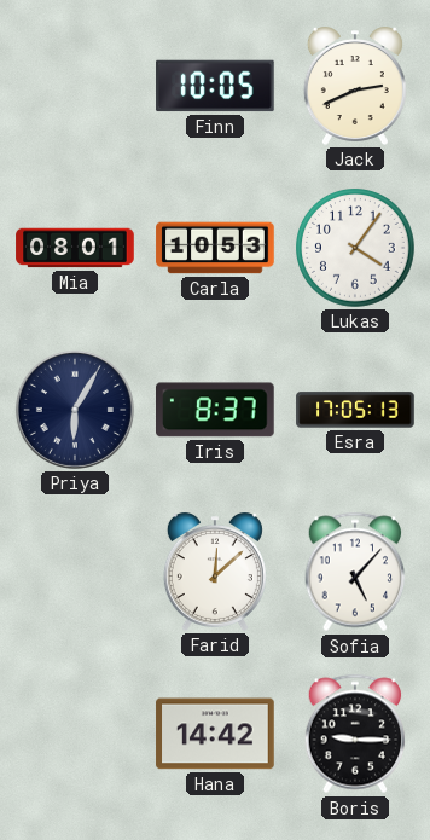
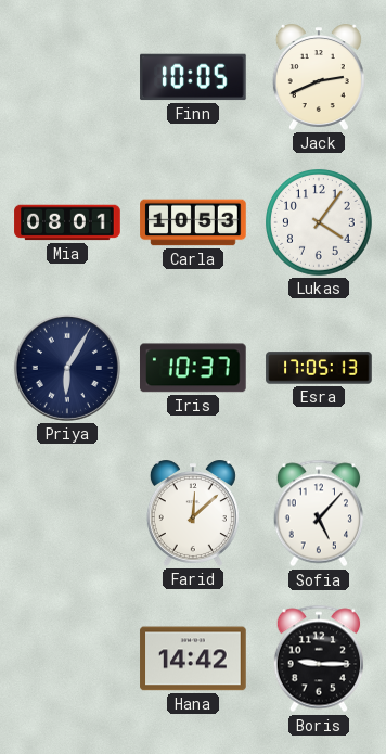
Iris: 8:37 -> 10:37 (194, 368)
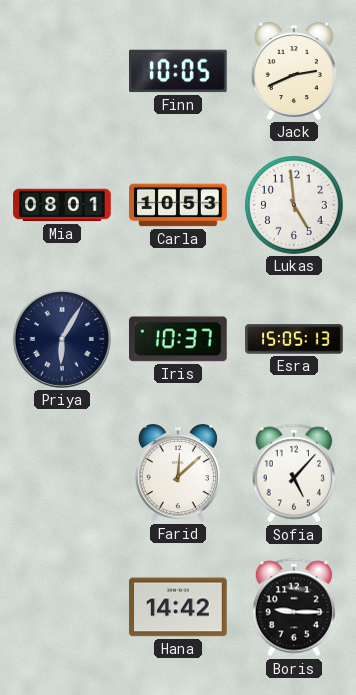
Lukas: 4:06 -> 4:59 (295, 206)
Esra: 17:05 -> 15:05 (294, 339)
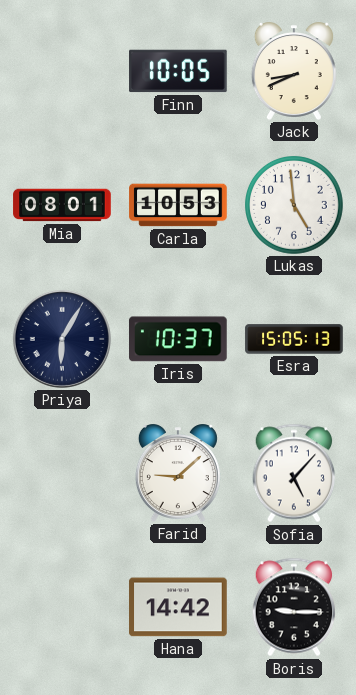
Jack: 2:41 -> 8:41 (294, 71)
Farid: 12:08 -> 9:08 (178, 473)
